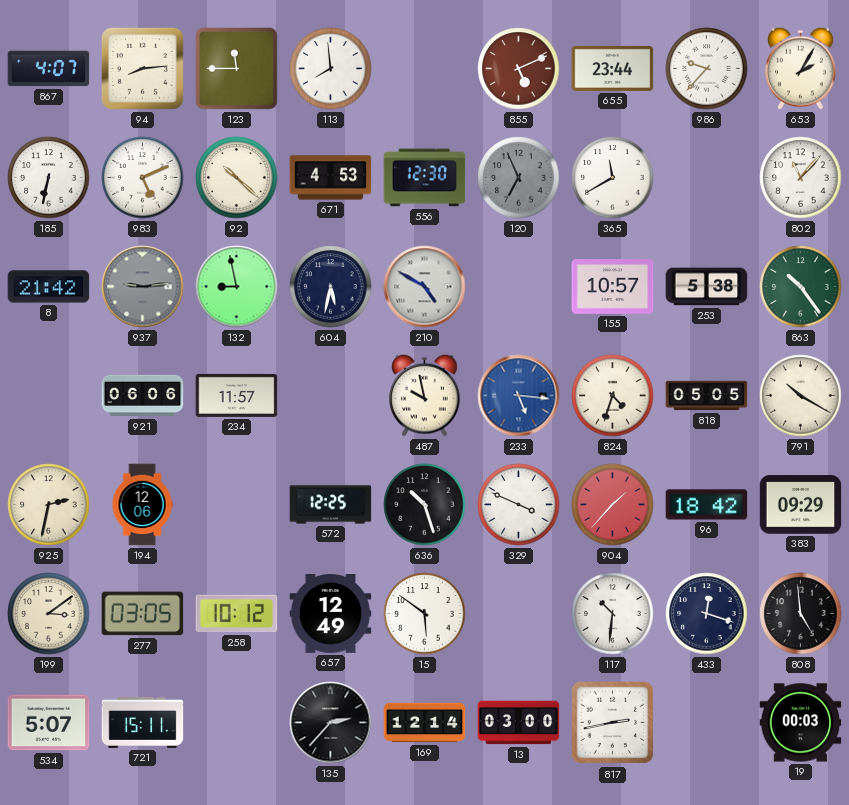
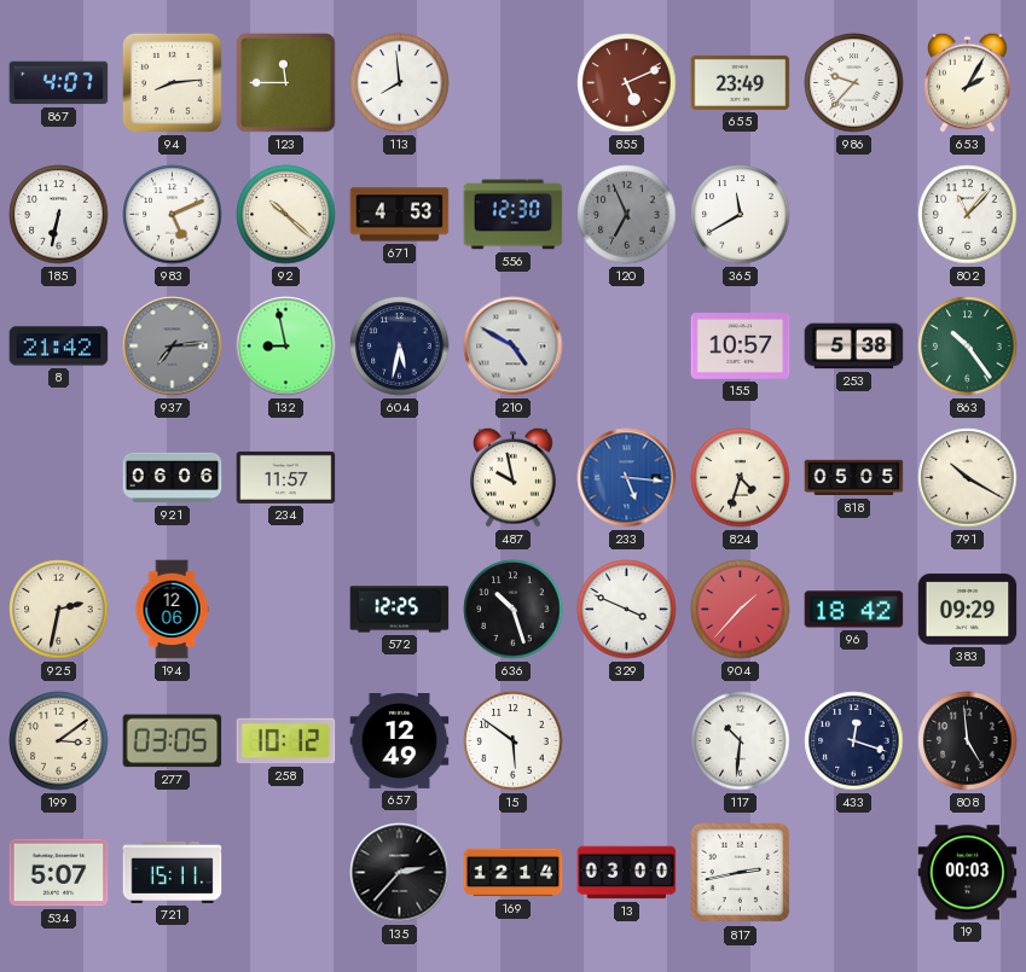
655: 23:44 -> 23:49 (741, 82)
937: 9:14 -> 7:14 (173, 347)
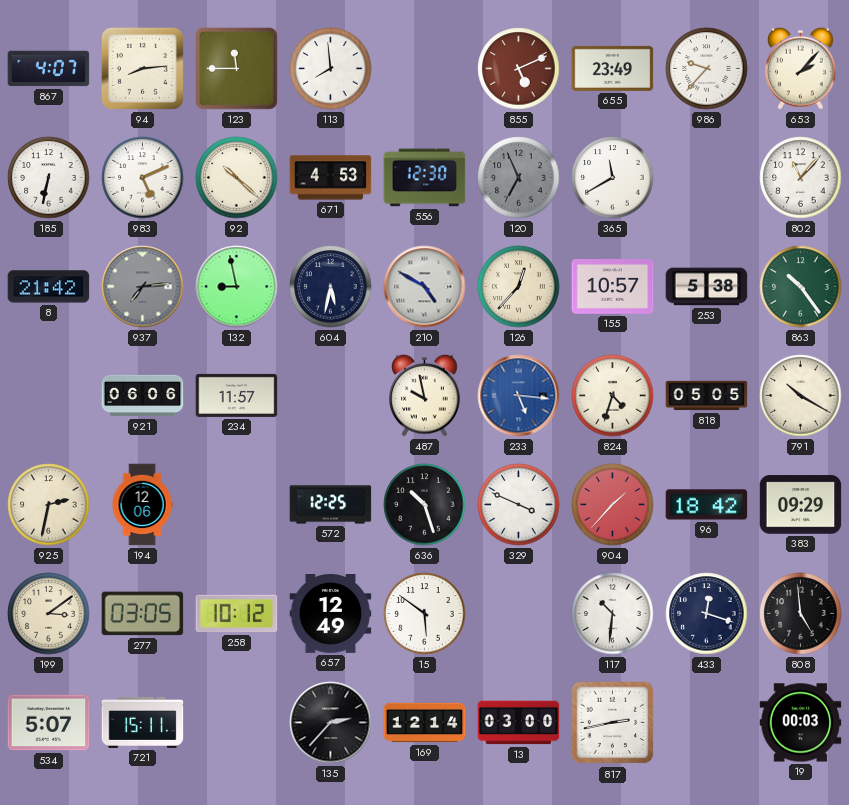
653: 2:05 -> 2:07 (801, 68)
126: none -> 12:37 (519, 287)
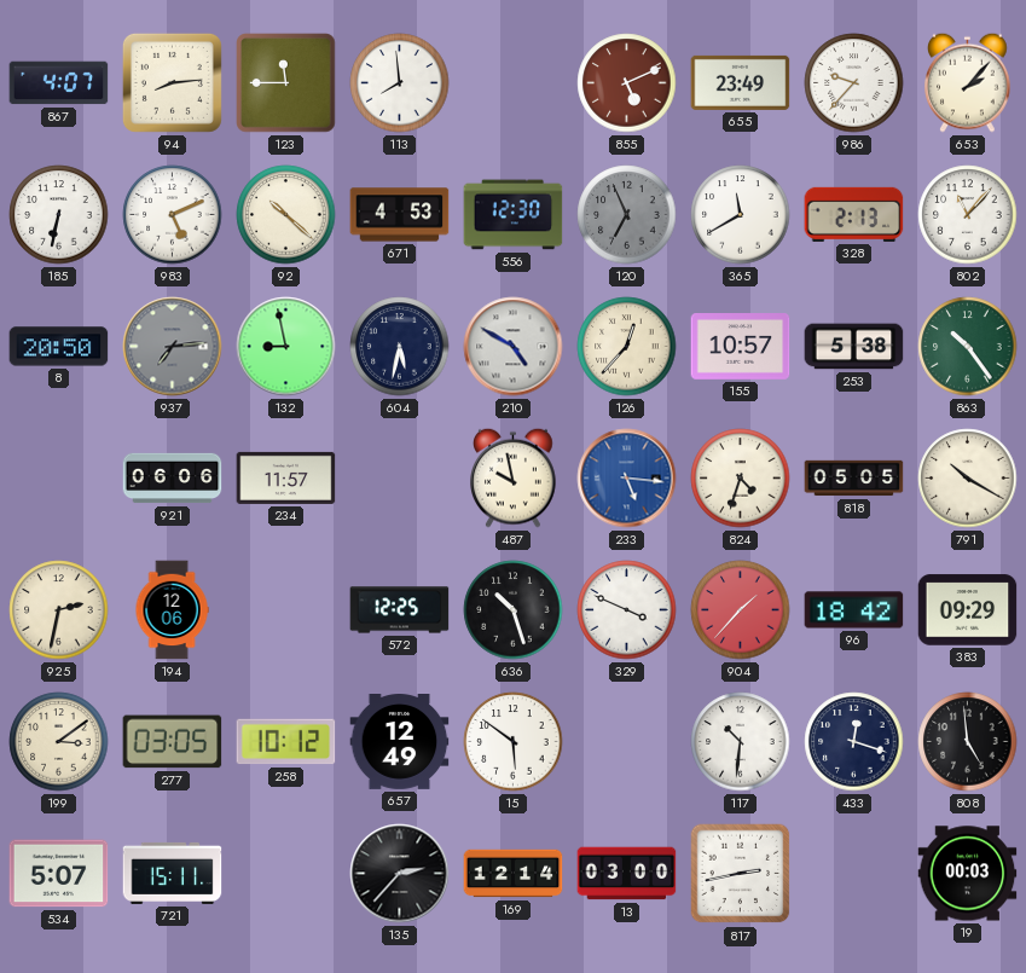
328: none -> 2:13 (854, 214)
8: 21:42 -> 20:50 (59, 347)
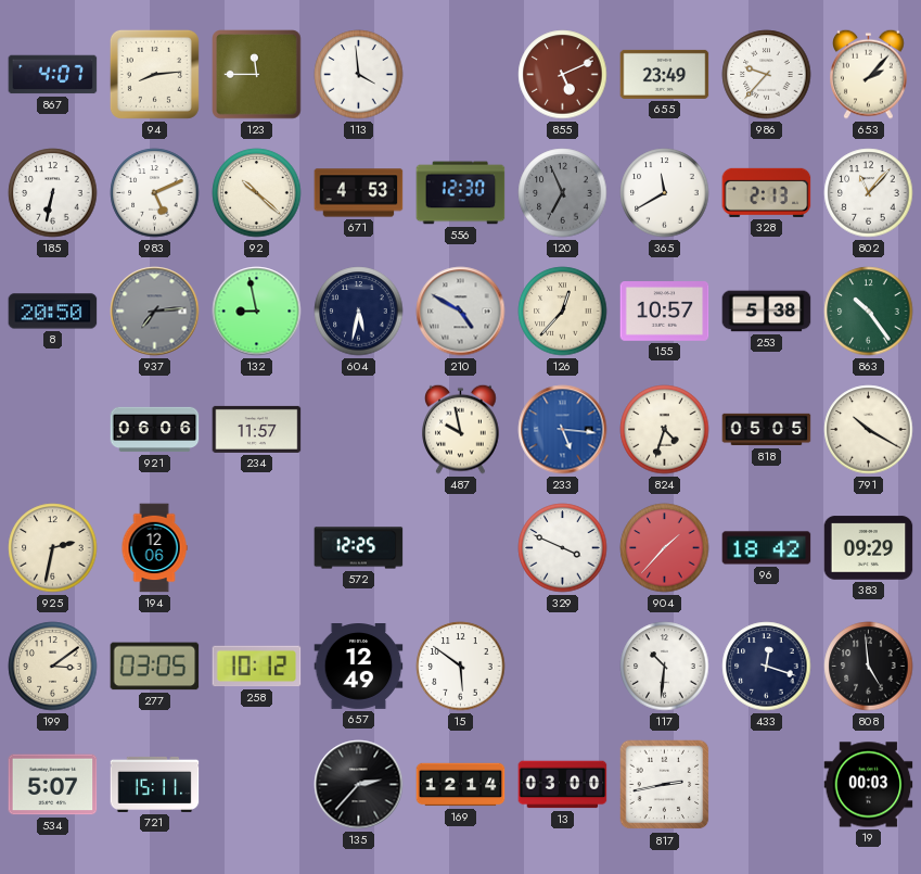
113: 7:59 -> 3:59 (359, 75)
636: 10:27 -> none (514, 610)
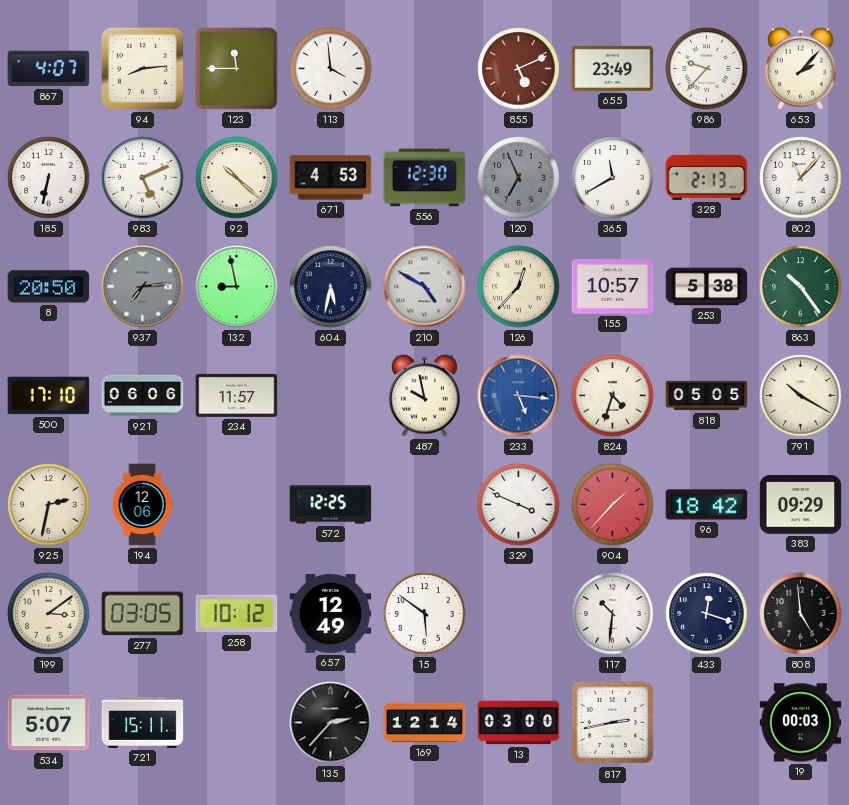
500: none -> 17:10 (49, 396)
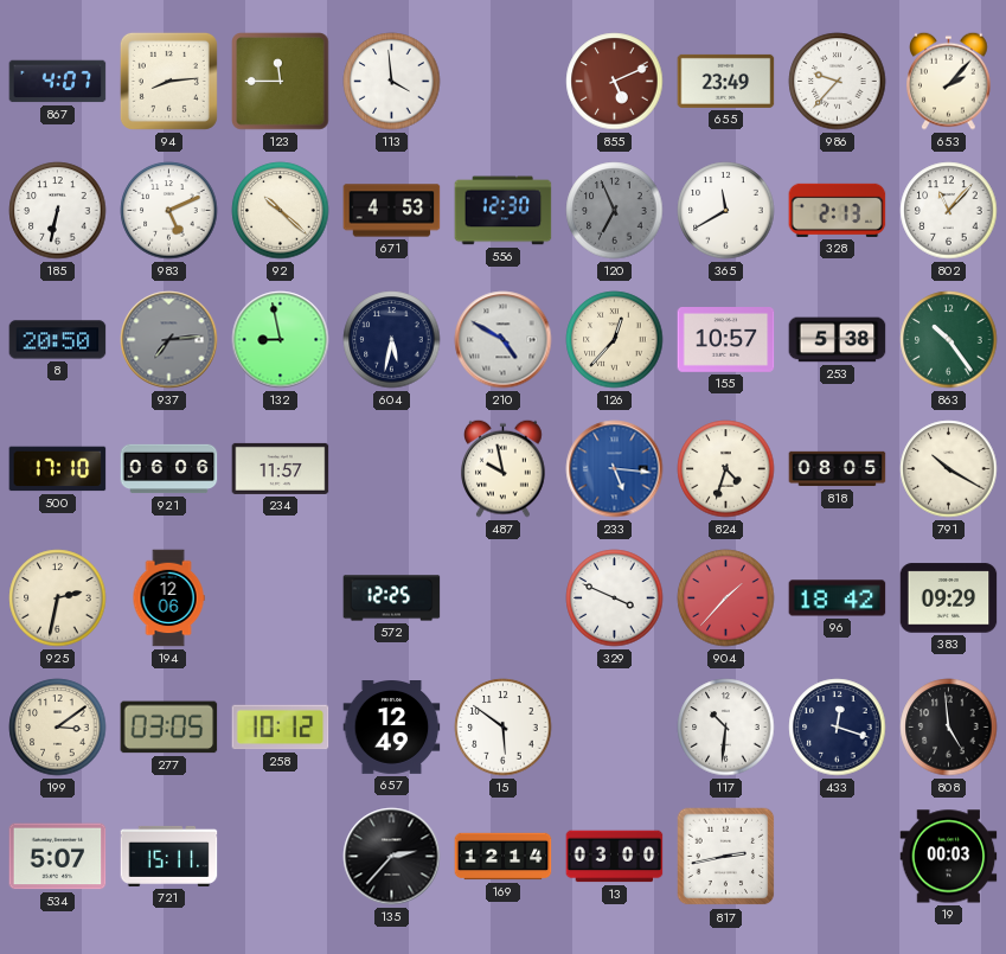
818: 05:05 -> 08:05 (838, 469)
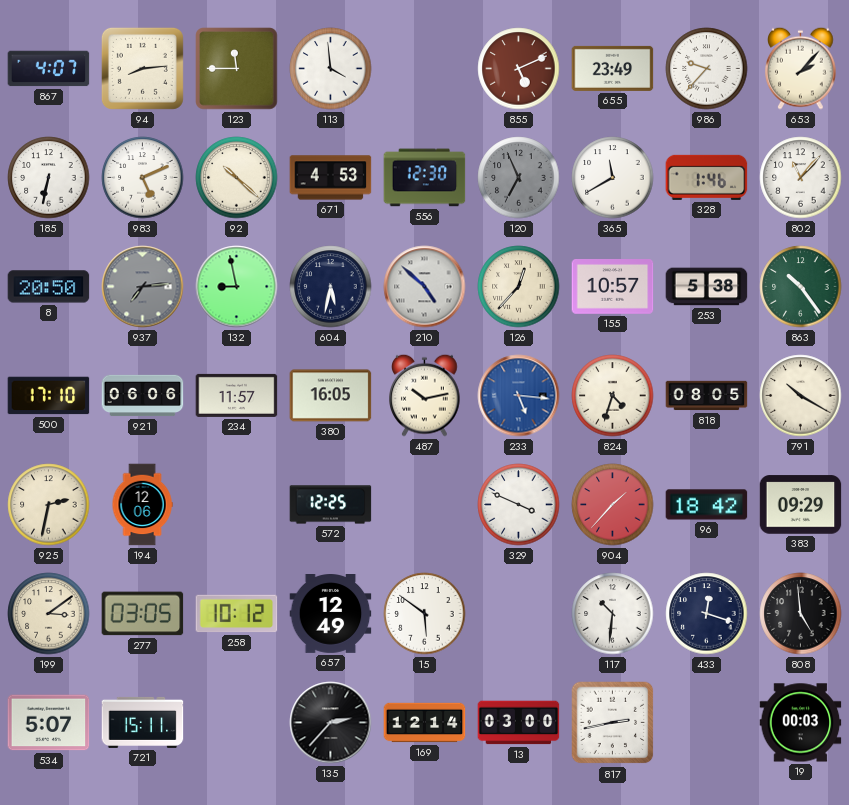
328: 2:13 -> 1:46 (707, 177)
210: 4:50 -> 4:52 (425, 287)
380: none -> 16:05 (331, 396)
487: 9:58 -> 10:13 (425, 395)
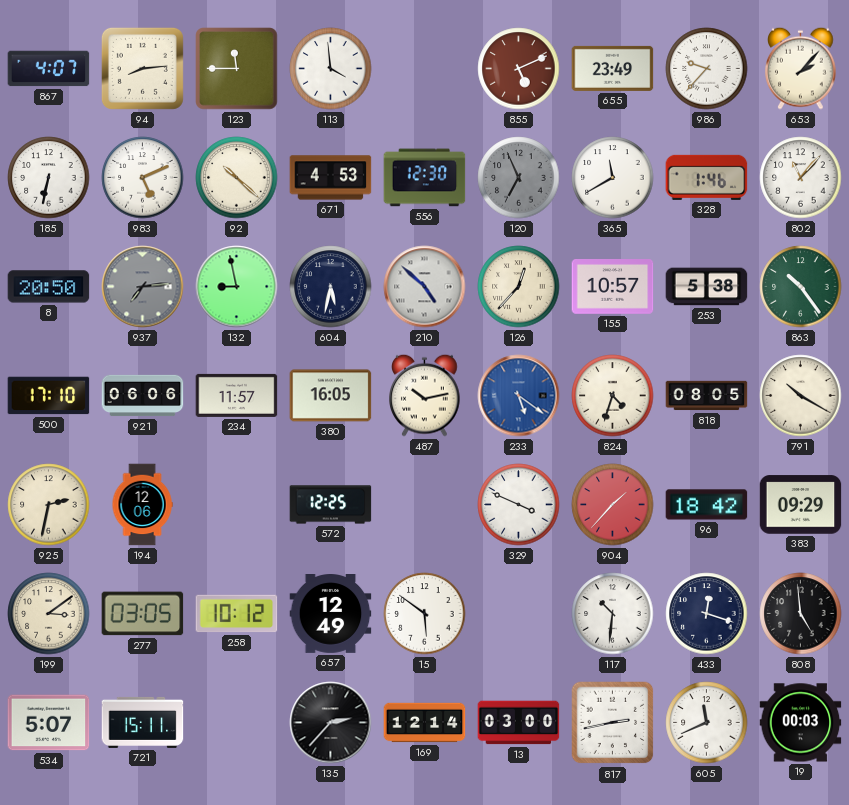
233: 5:16 -> 5:21 (519, 396)
605: none -> 11:41 (707, 723)
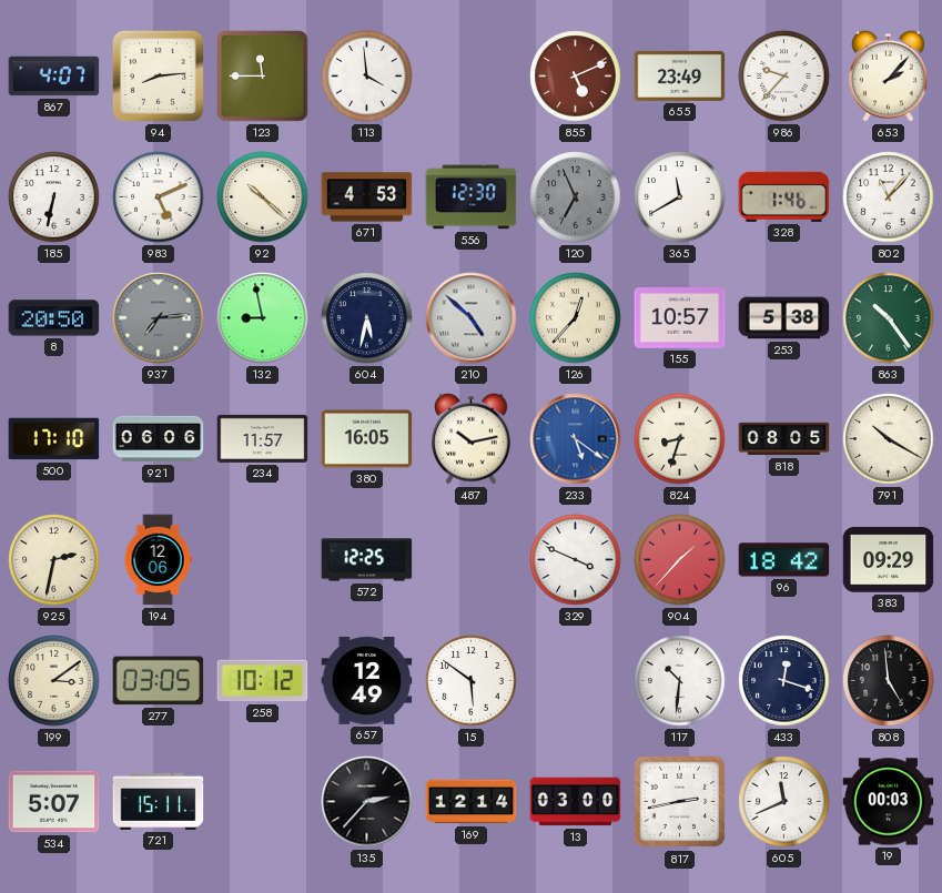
824: 4:33 -> 8:33 (680, 439)
